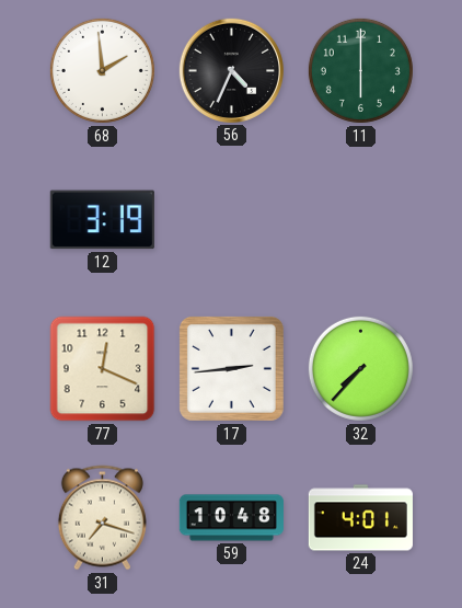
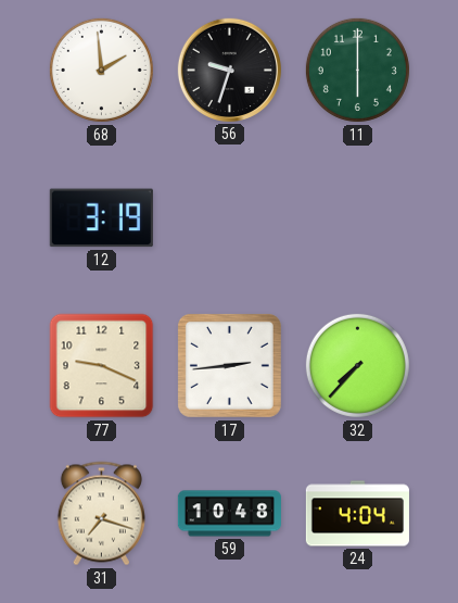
56: 4:34 -> 9:33 (229, 70)
77: 12:19 -> 9:19 (102, 366)
24: 4:01 -> 4:04 (357, 514)
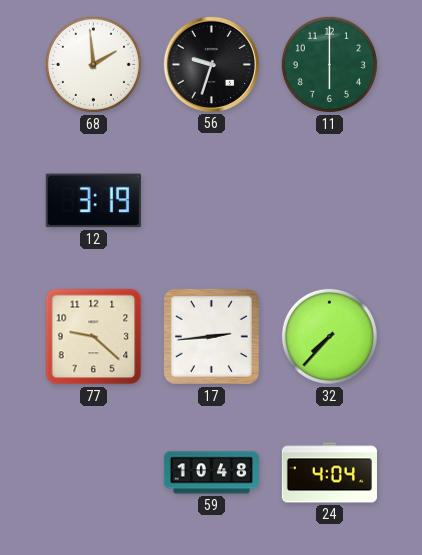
77: 9:19 -> 9:22 (94, 337)
31: 7:18 -> none (101, 514)
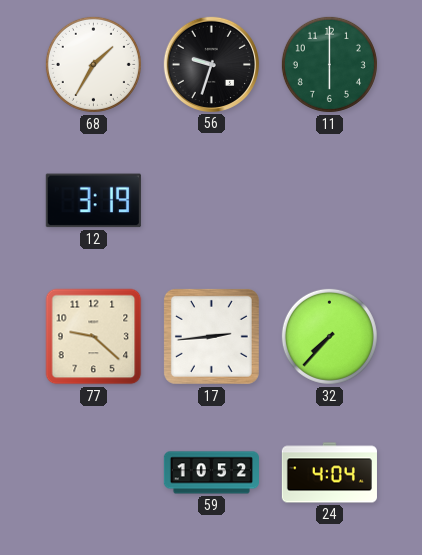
68: 1:59 -> 1:35 (93, 64)
59: 10:48 -> 10:52 (211, 473)
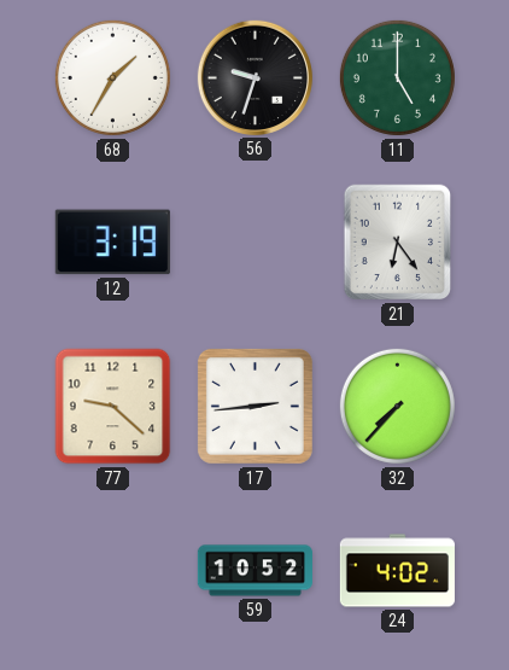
11: 6:00 -> 5:00 (397, 77)
21: none -> 6:24 (398, 243)
24: 4:04 -> 4:02 (397, 571)
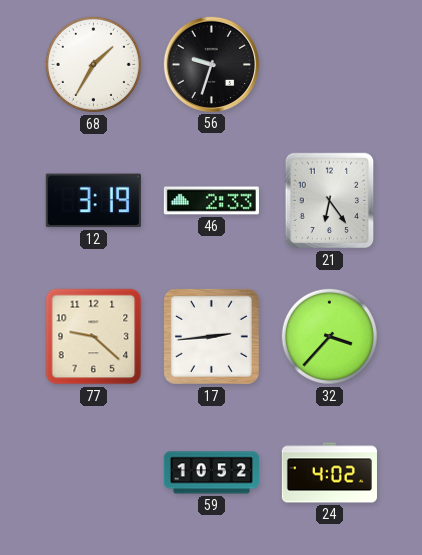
11: 5:00 -> none (397, 77)
46: none -> 2:33 (211, 201)
32: 7:37 -> 3:37 (329, 336)
